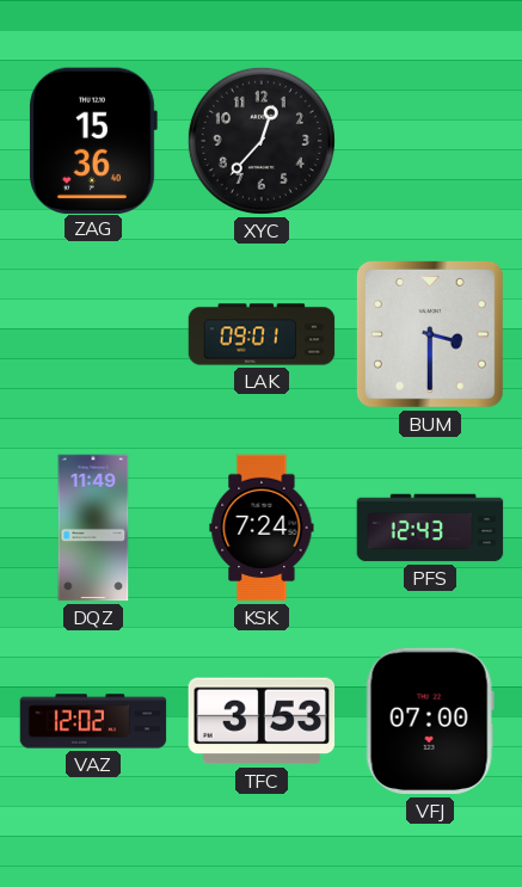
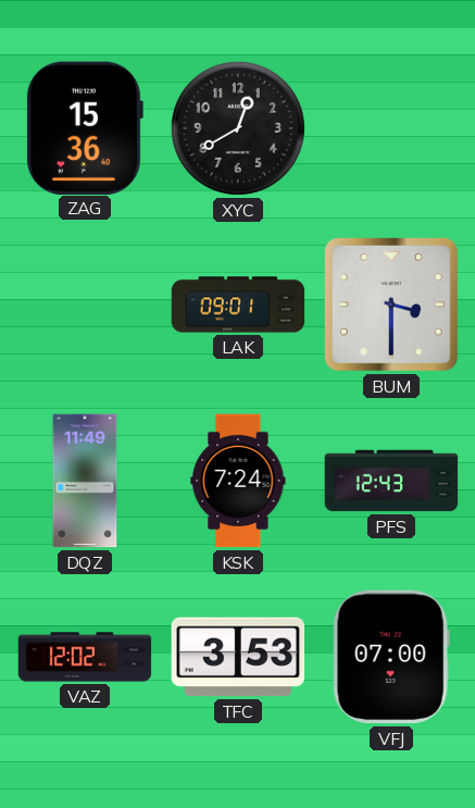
XYC: 12:37 -> 12:40 (238, 128)
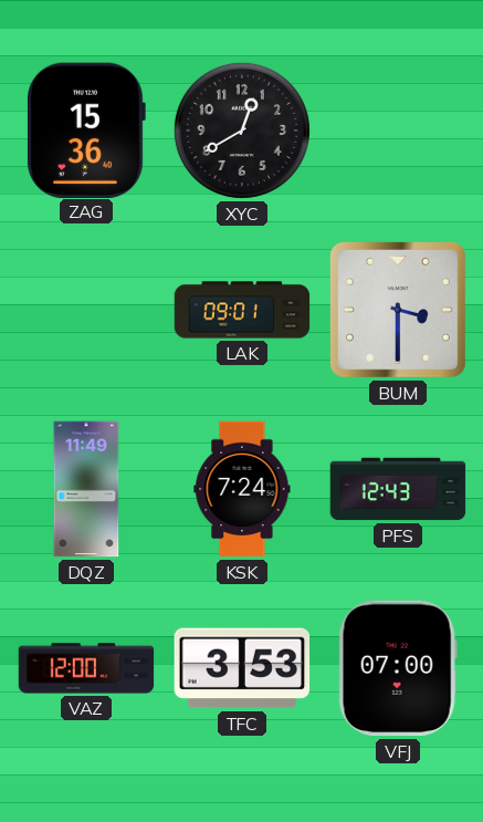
VAZ: 12:02 -> 12:00 (86, 668)
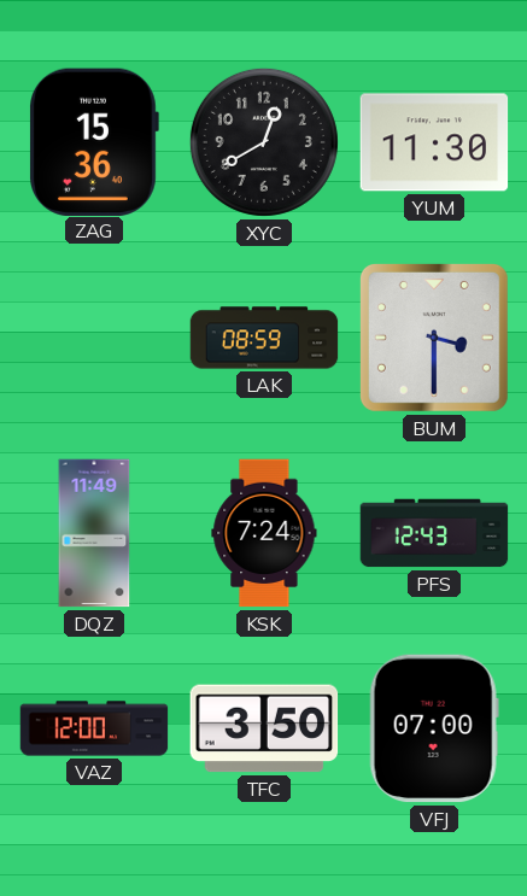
YUM: none -> 11:30 (434, 142)
LAK: 09:01 -> 08:59 (264, 338)
TFC: 3:53 -> 3:50 (264, 728)
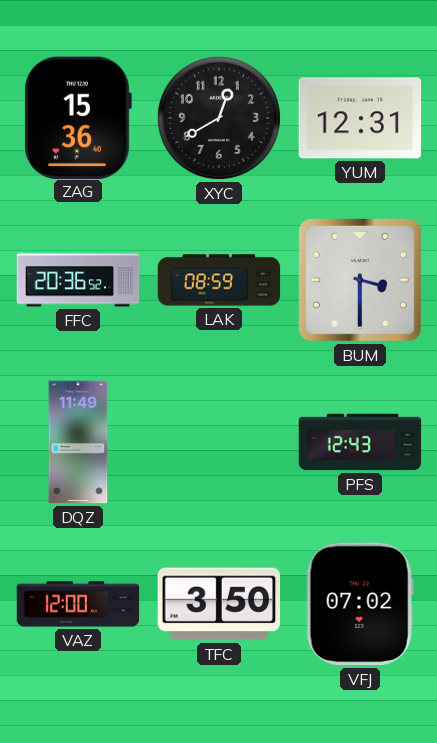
YUM: 11:30 -> 12:31 (360, 118)
FFC: none -> 20:36 (78, 280)
KSK: 7:24 -> none (264, 533)
VFJ: 07:00 -> 07:02 (360, 604)
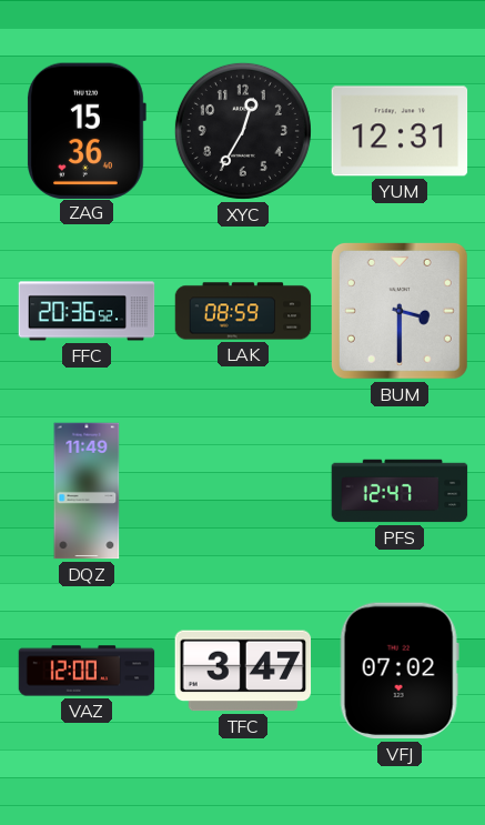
XYC: 12:40 -> 12:35 (243, 131)
PFS: 12:43 -> 12:47 (400, 491)
TFC: 3:50 -> 3:47 (243, 671)
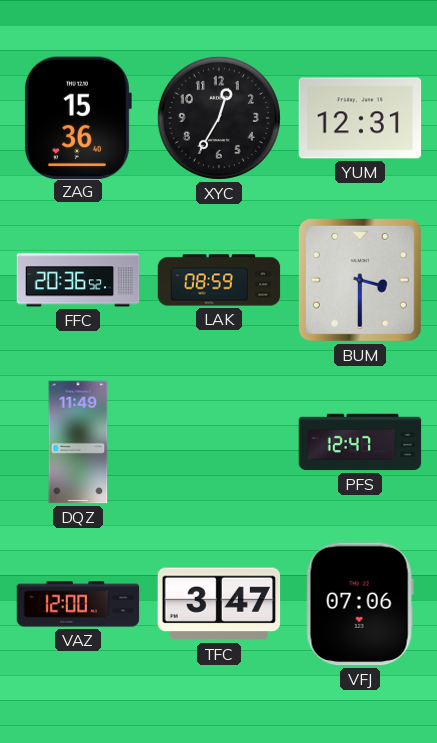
VFJ: 07:02 -> 07:06 (360, 604)
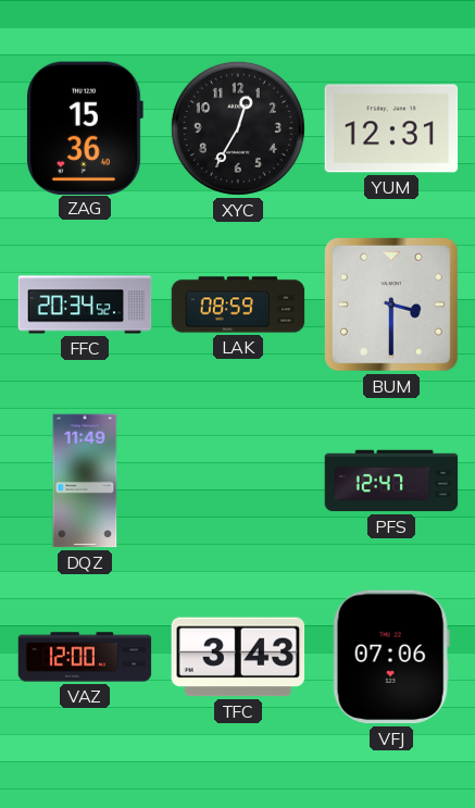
FFC: 20:36 -> 20:34 (85, 304)
TFC: 3:47 -> 3:43 (238, 657)
